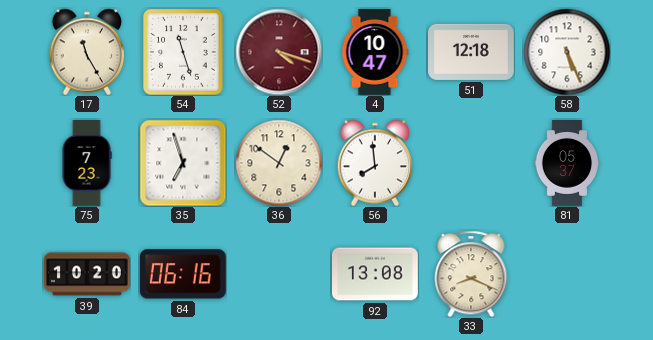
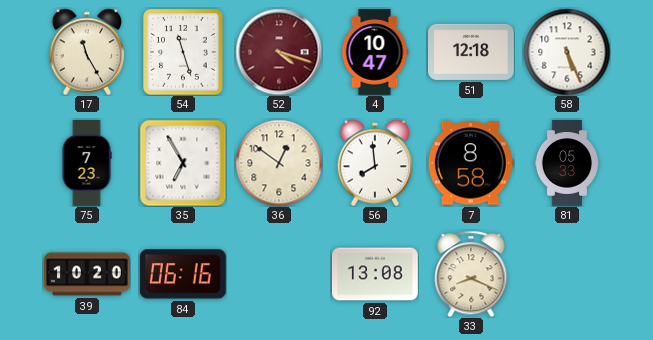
35: 6:57 -> 6:55 (183, 163)
7: none -> 8:58 (471, 163)
81: 05:37 -> 05:33 (567, 164)
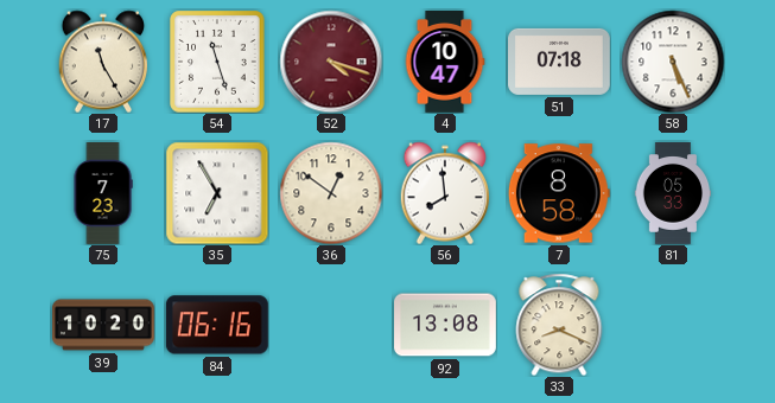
51: 12:18 -> 07:18 (560, 62)
